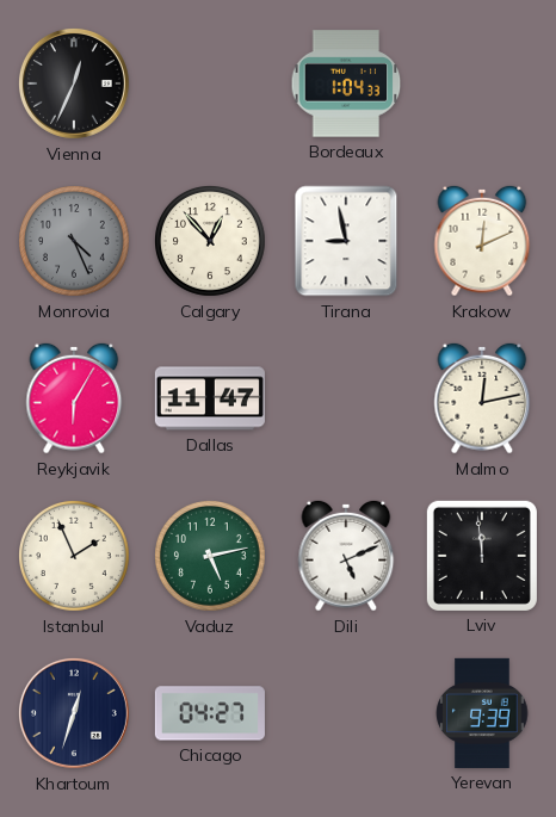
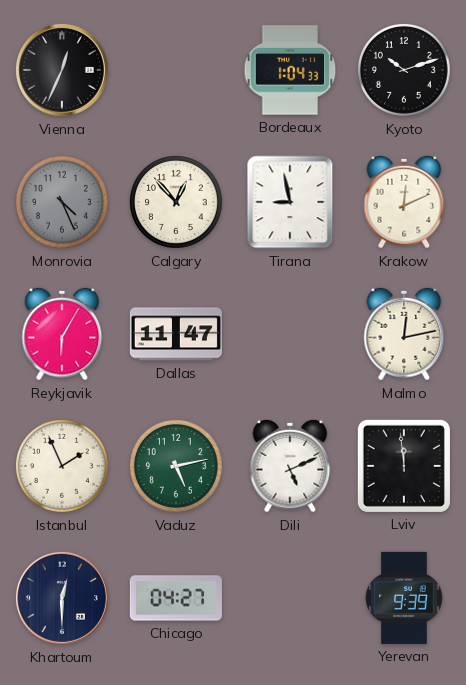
Kyoto: none -> 10:12 (405, 71)
Khartoum: 12:33 -> 12:30 (62, 598)
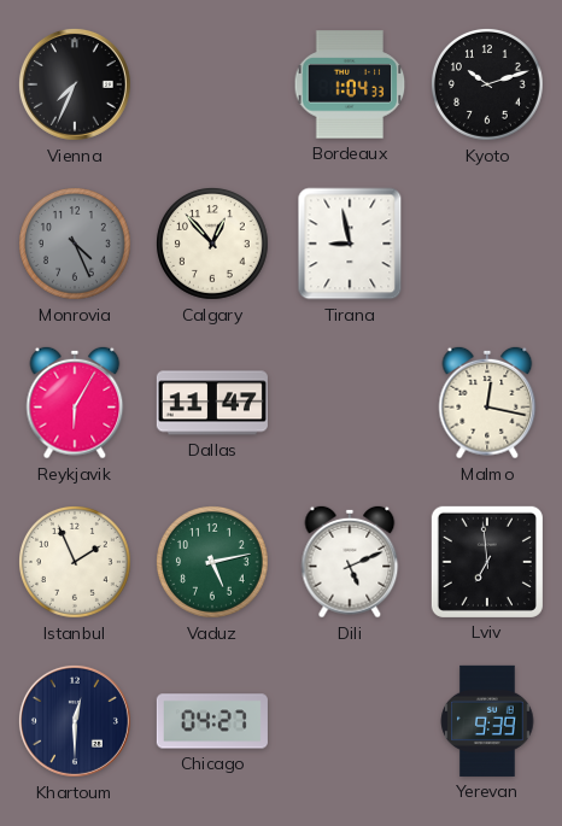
Vienna: 12:34 -> 7:34 (75, 84)
Krakow: 12:11 -> none (404, 202)
Malmo: 12:13 -> 12:17 (487, 403)
Lviv: 11:59 -> 6:59 (487, 562)
